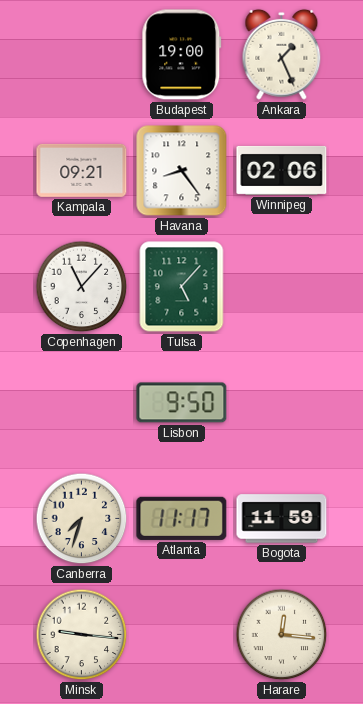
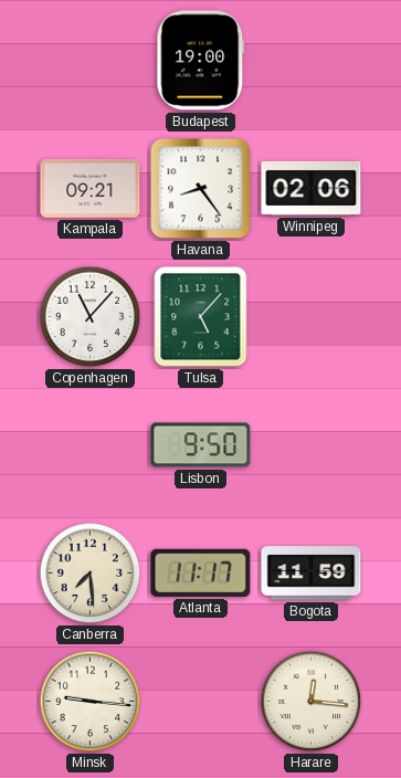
Ankara: 1:26 -> none (282, 54)
Canberra: 7:33 -> 7:29 (91, 574)
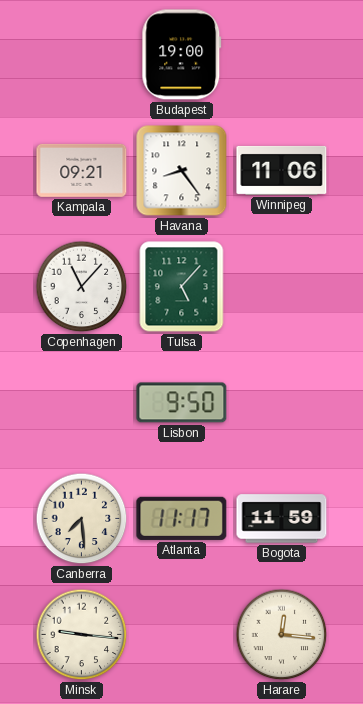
Winnipeg: 02:06 -> 11:06 (282, 170)
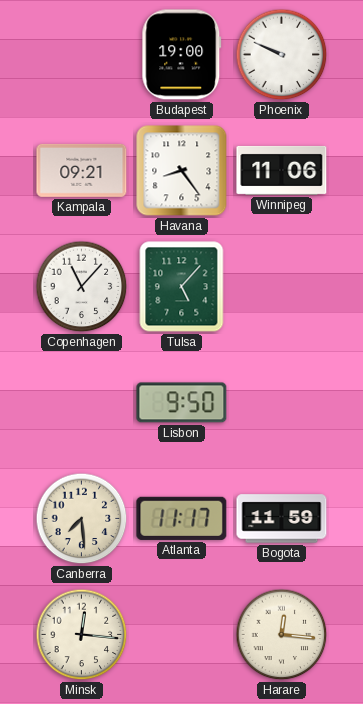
Phoenix: none -> 9:49 (282, 55)
Minsk: 9:16 -> 12:16 (82, 635)
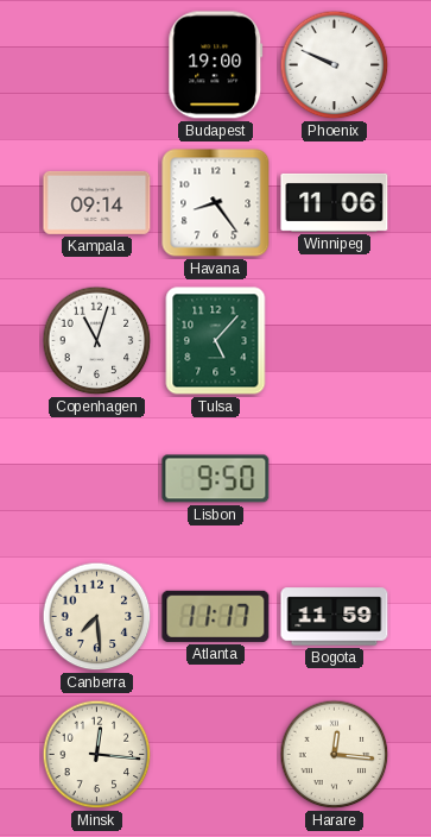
Kampala: 09:21 -> 09:14 (97, 202)
Copenhagen: 11:07 -> 11:03 (97, 341)
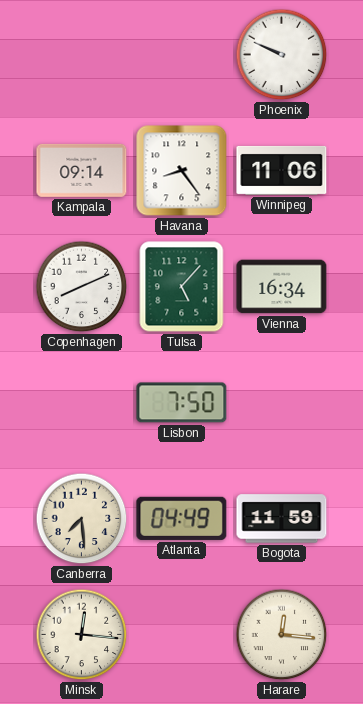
Budapest: 19:00 -> none (216, 65)
Copenhagen: 11:03 -> 8:11 (82, 287)
Vienna: none -> 16:34 (282, 287)
Lisbon: 9:50 -> 7:50 (182, 403)
Atlanta: 11:17 -> 04:49 (182, 518)
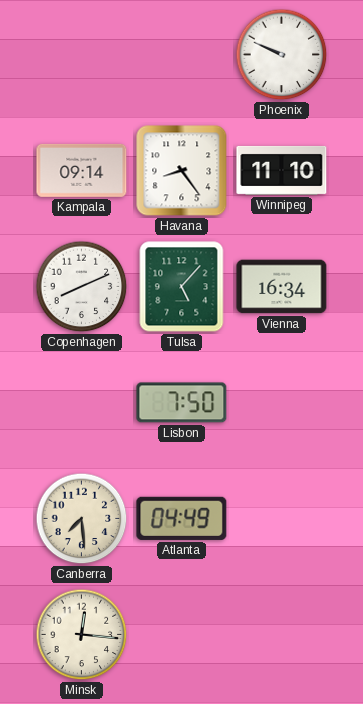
Winnipeg: 11:06 -> 11:10 (282, 170)
Bogota: 11:59 -> none (282, 519)
Harare: 12:16 -> none (282, 635)
